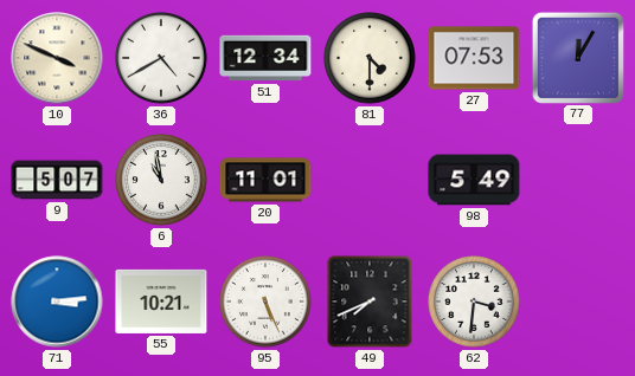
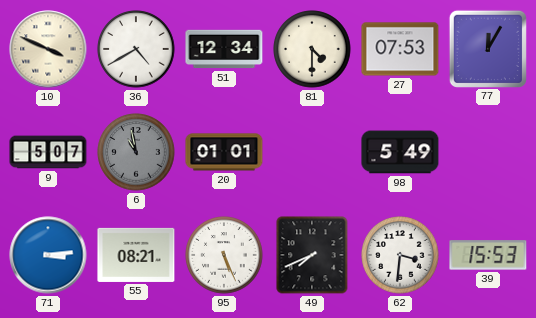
6 dial: white -> grey (136, 152)
20: 11:01 -> 01:01 (224, 152)
55: 10:21 -> 08:21 (136, 255)
39: none -> 15:53 (488, 255)
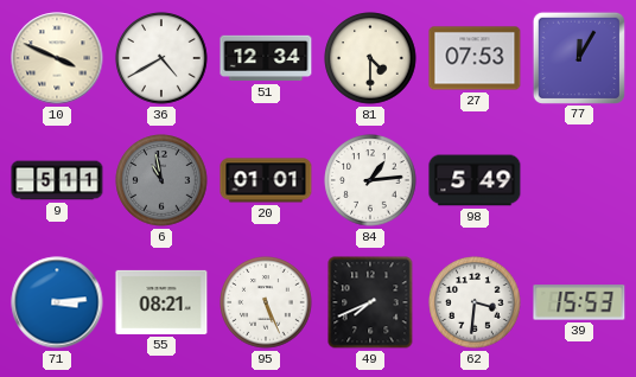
9: 5:07 -> 5:11 (57, 180)
84: none -> 1:14 (370, 180)
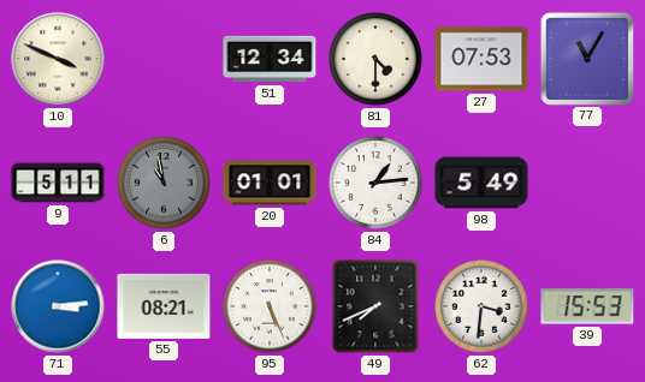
36: 4:40 -> none (161, 58)
77: 12:05 -> 11:05 (586, 58)
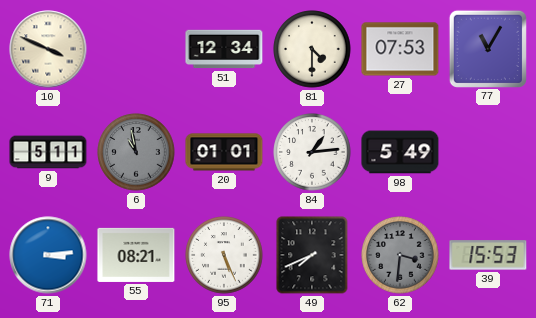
62 dial: white -> grey (400, 255)
